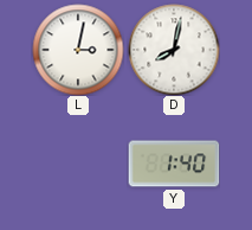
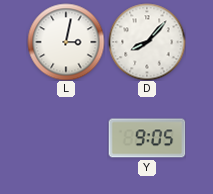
D: 8:02 -> 8:07 (147, 42)
Y: 1:40 -> 9:05 (147, 138)
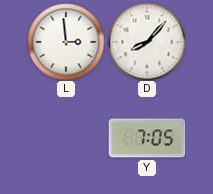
L: 3:02 -> 2:59 (66, 42)
Y: 9:05 -> 7:05 (147, 138)
